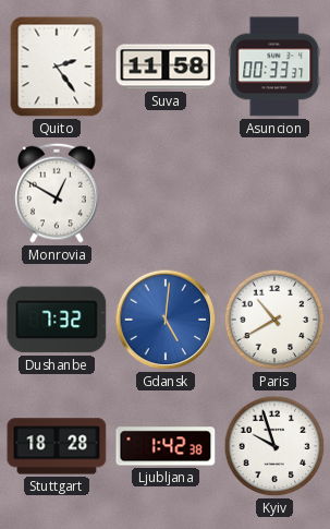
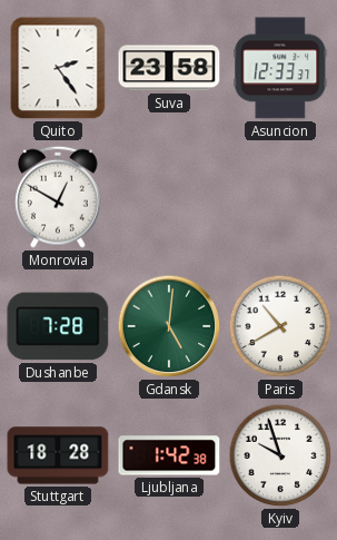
Suva: 11:58 -> 23:58 (169, 68)
Asuncion: 00:33 -> 12:33 (280, 68)
Dushanbe: 7:32 -> 7:28 (58, 326)
Gdansk dial: blue -> green (169, 326)
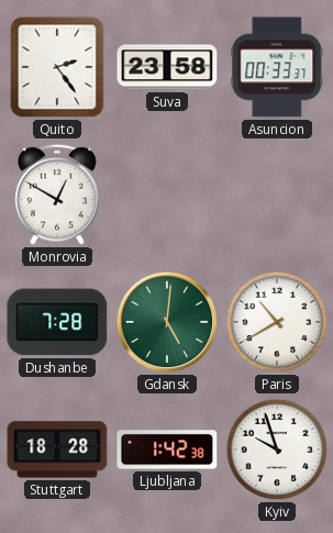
Asuncion: 12:33 -> 00:33 (277, 67)
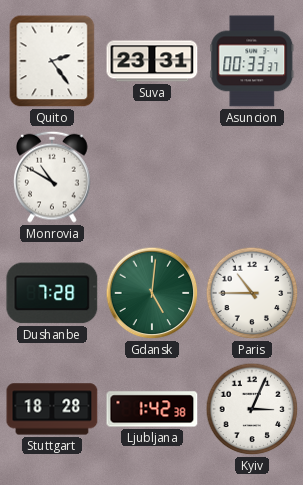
Suva: 23:58 -> 23:31 (152, 61)
Monrovia: 12:50 -> 10:50 (52, 177)
Paris: 10:40 -> 10:45 (252, 293)
Kyiv: 9:57 -> 3:04 (252, 409)
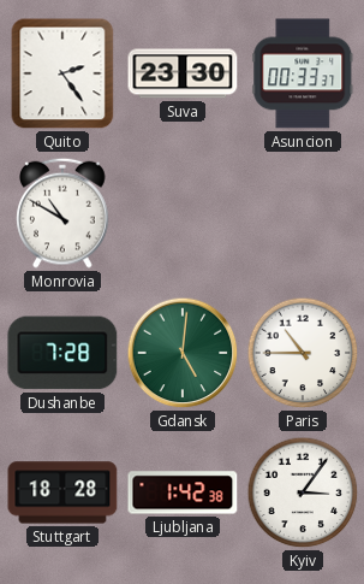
Suva: 23:31 -> 23:30 (183, 73)
Kyiv: 3:04 -> 3:06 (303, 492)
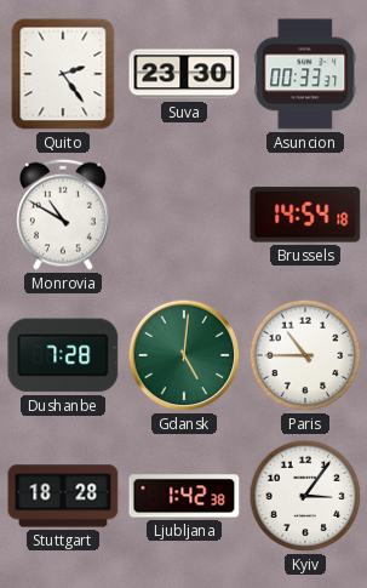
Brussels: none -> 14:54 (305, 215)
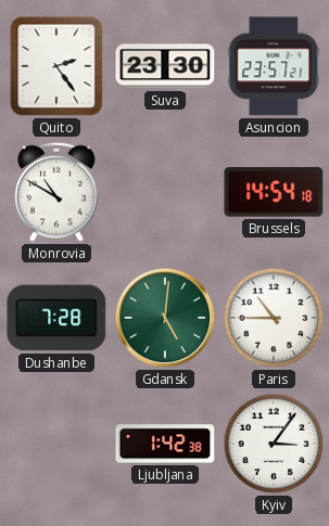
Asuncion: 00:33 -> 23:57 (274, 66)
Stuttgart: 18:28 -> none (63, 496)
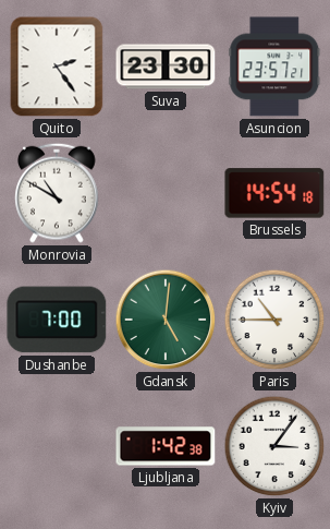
Dushanbe: 7:28 -> 7:00 (57, 320)
